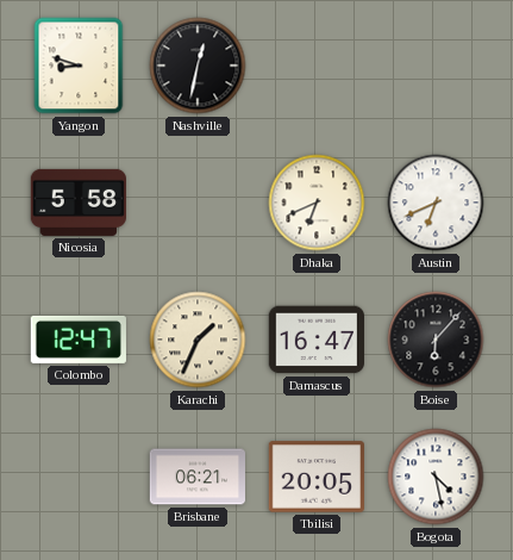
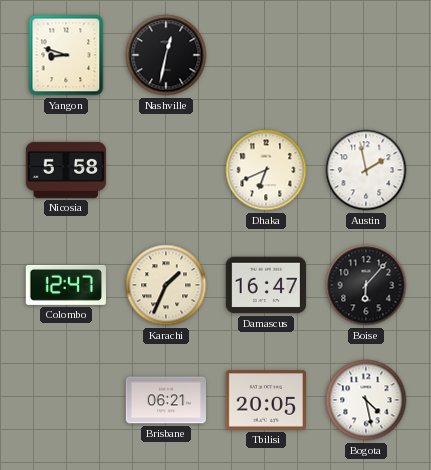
Austin: 6:41 -> 1:58 (366, 170)
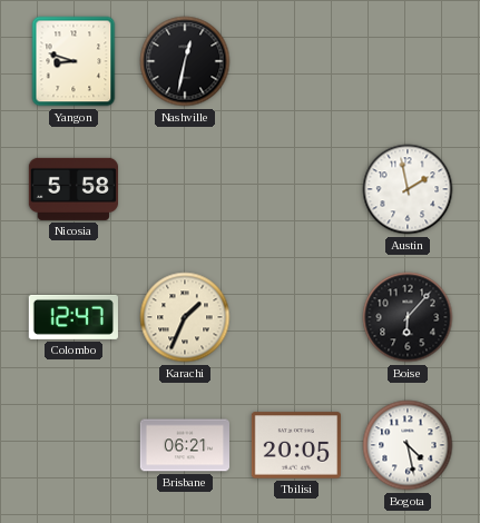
Dhaka: 6:41 -> none (266, 170)
Damascus: 16:47 -> none (265, 285)
